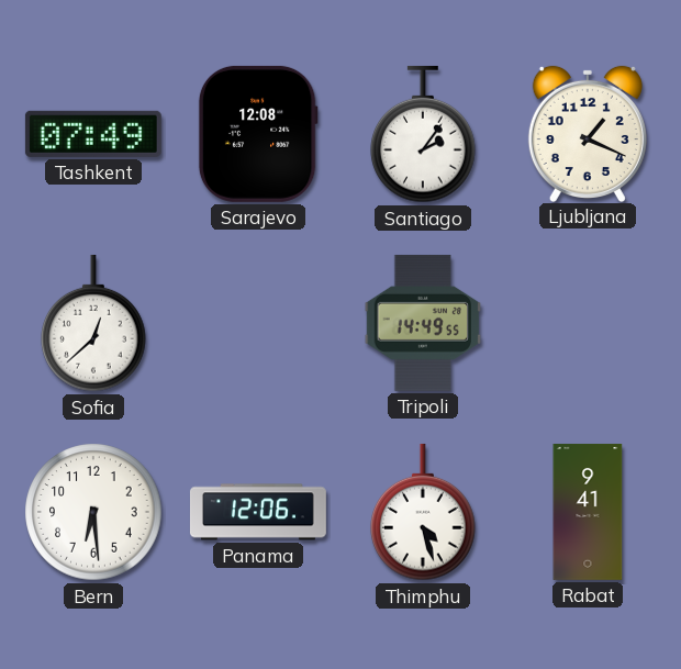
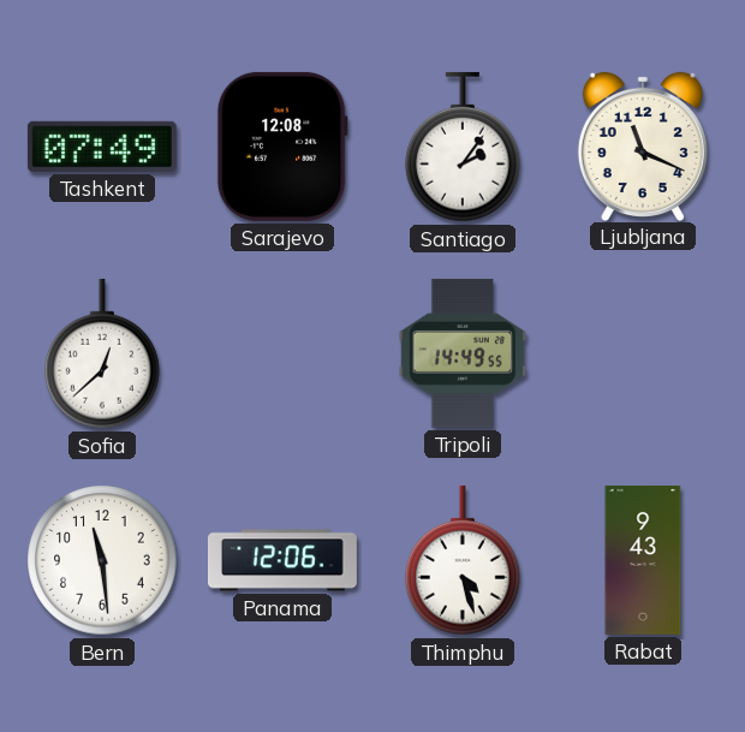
Ljubljana: 1:19 -> 11:19 (643, 145)
Bern: 6:29 -> 11:29 (102, 560)
Rabat: 9:41 -> 9:43 (643, 560)
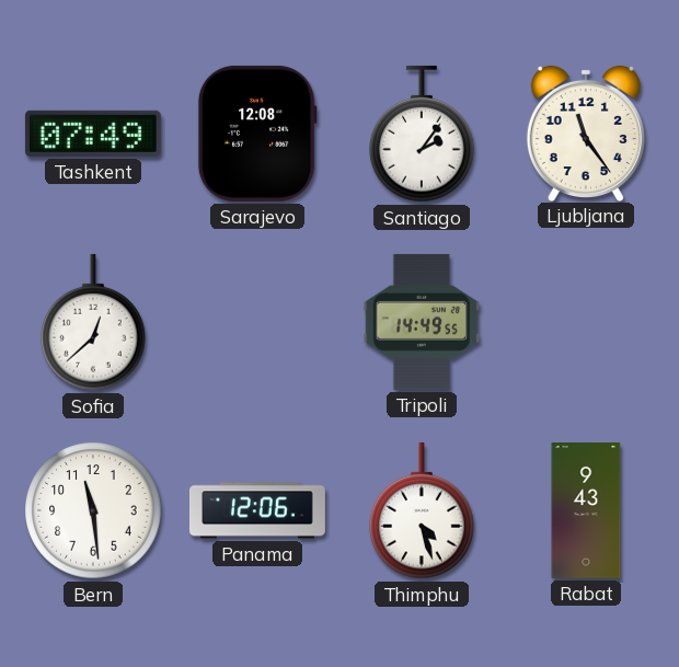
Ljubljana: 11:19 -> 11:24 (586, 133)
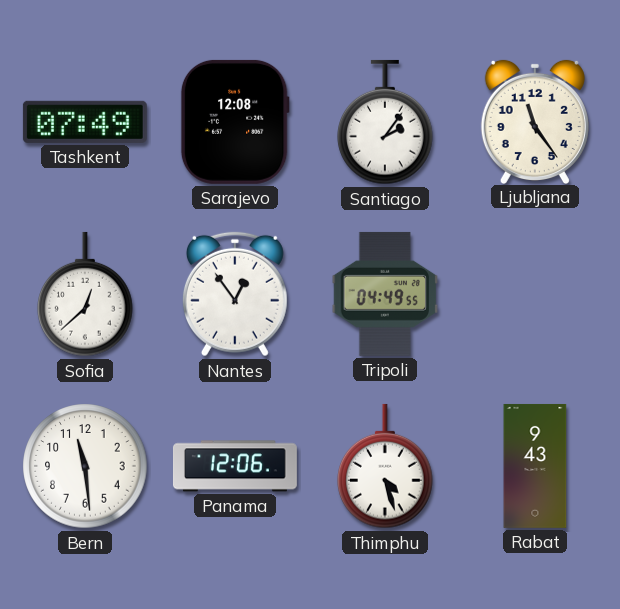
Nantes: none -> 12:54 (235, 294)
Tripoli: 14:49 -> 04:49 (385, 294)
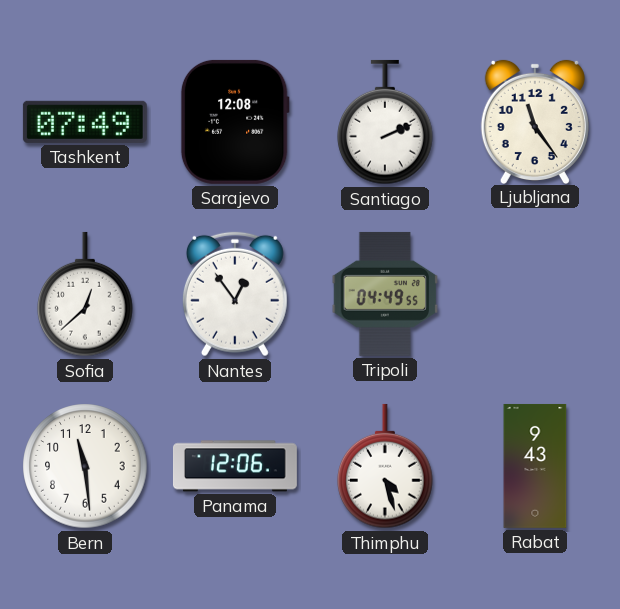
Santiago: 2:06 -> 2:11 (385, 122)
